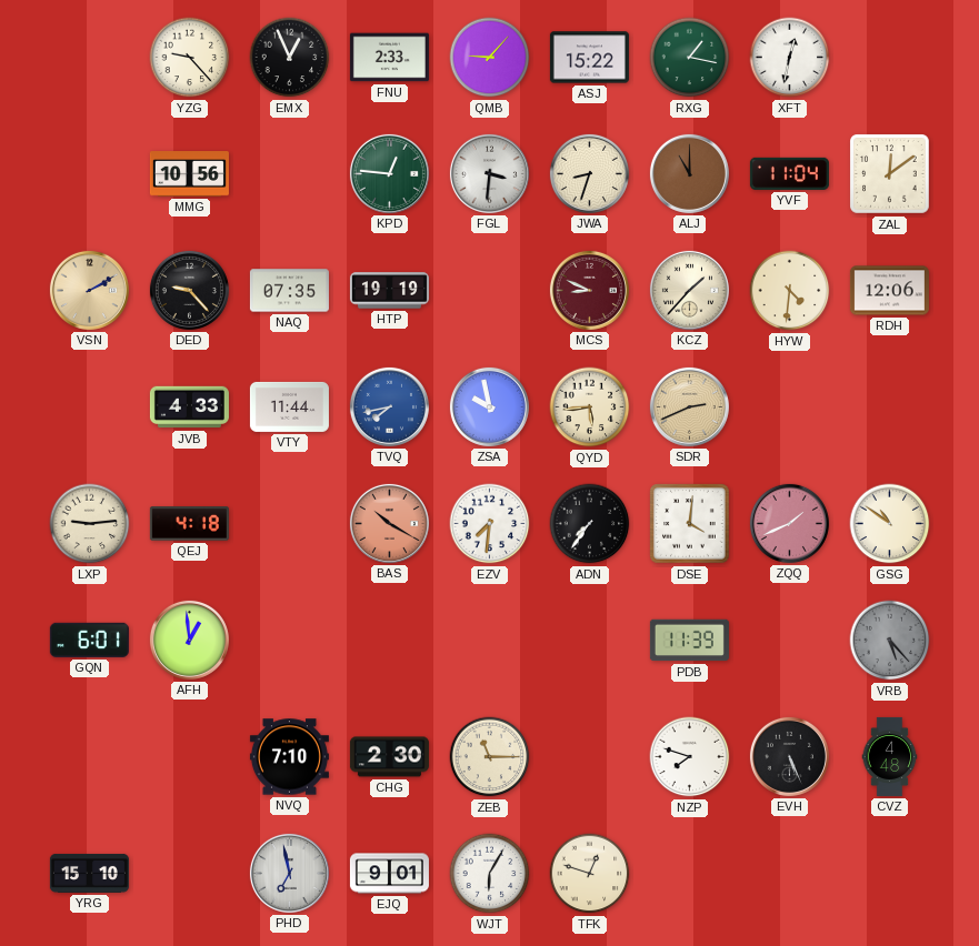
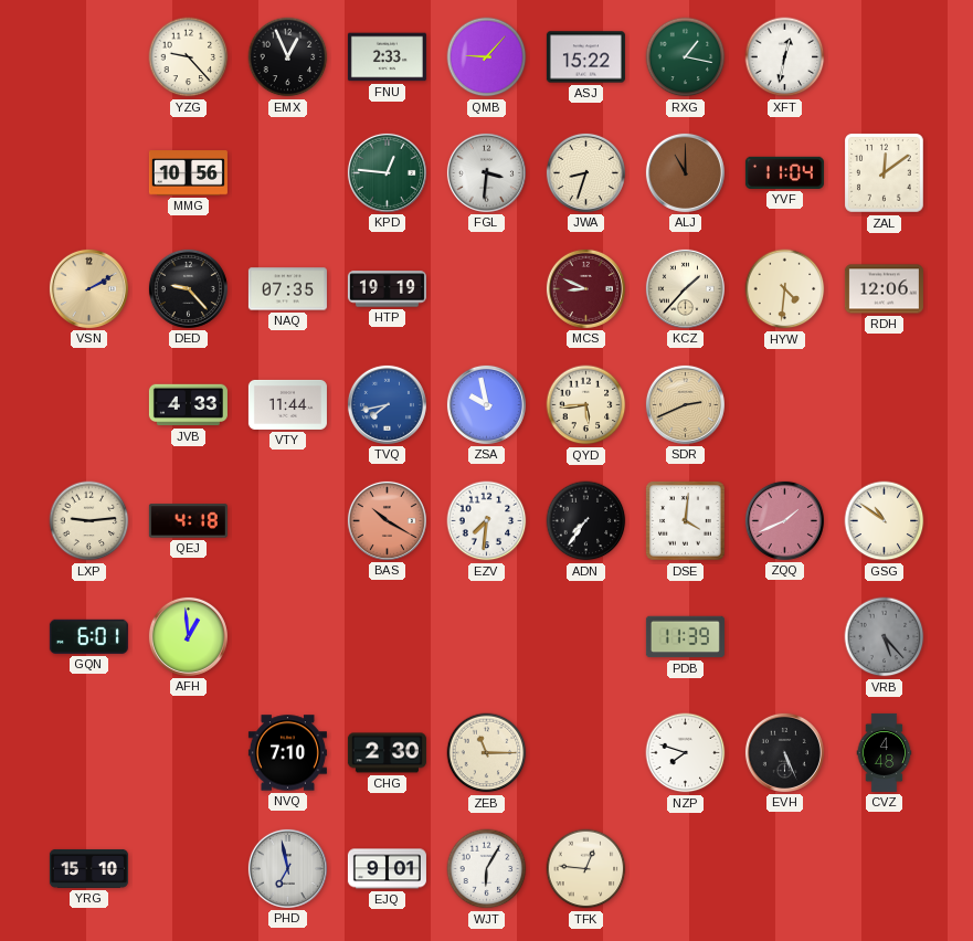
TFK: 12:48 -> 12:46 (586, 869)
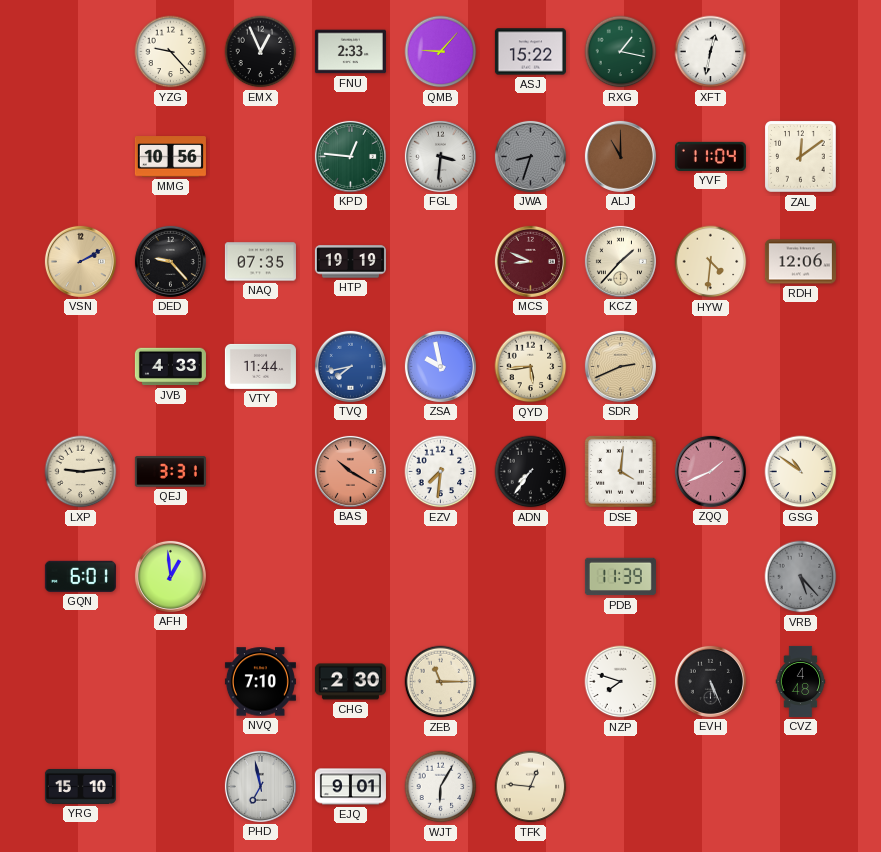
JWA dial: cream -> grey (530, 156)
QEJ: 4:18 -> 3:31 (170, 472)
